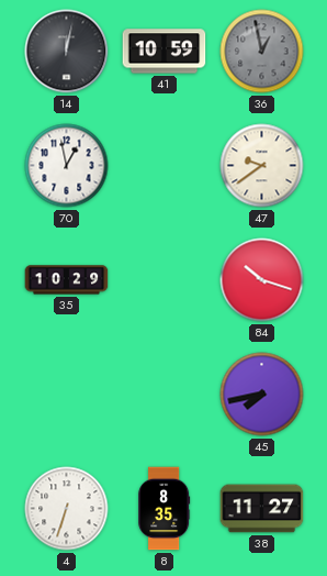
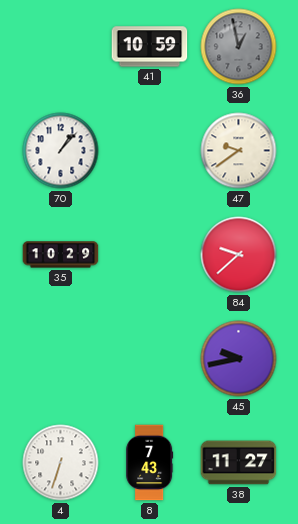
14: 12:02 -> none (67, 52)
70: 12:58 -> 1:07 (61, 151)
84: 10:18 -> 9:38 (239, 255)
45: 7:43 -> 9:43 (239, 359)
8: 8:35 -> 7:43 (150, 463)
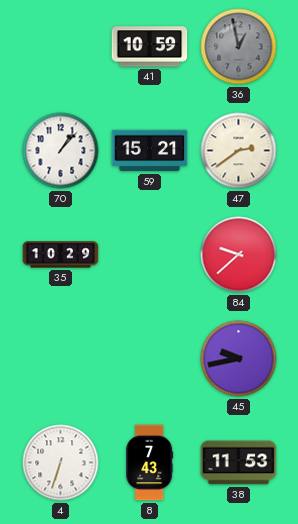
59: none -> 15:21 (150, 151)
47: 9:39 -> 2:39 (239, 151)
38: 11:27 -> 11:53 (239, 463)
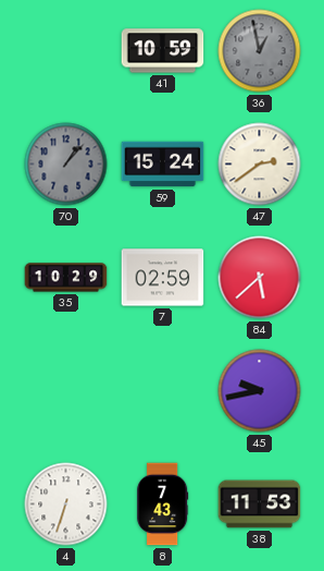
70 dial: white -> grey (66, 165)
59: 15:21 -> 15:24 (163, 165)
7: none -> 02:59 (163, 278)
84: 9:38 -> 5:38 (260, 278)
